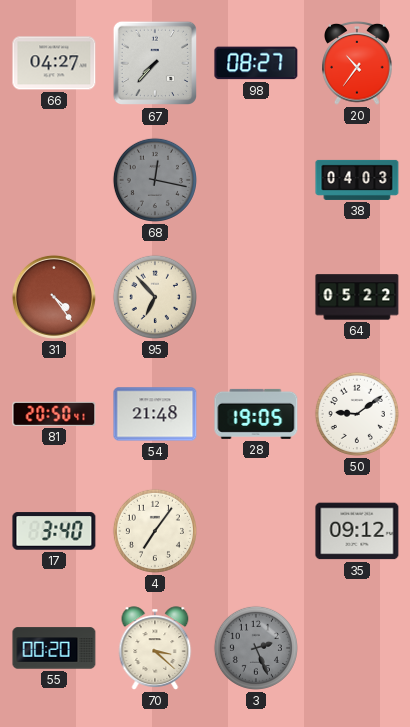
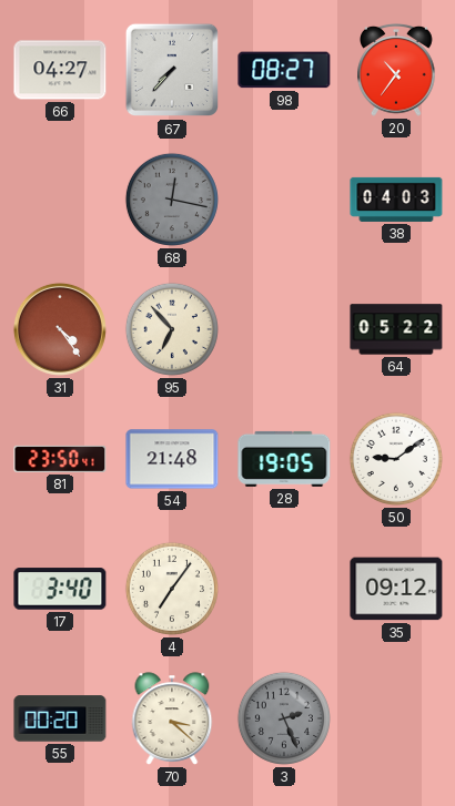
81: 20:50 -> 23:50 (60, 459)
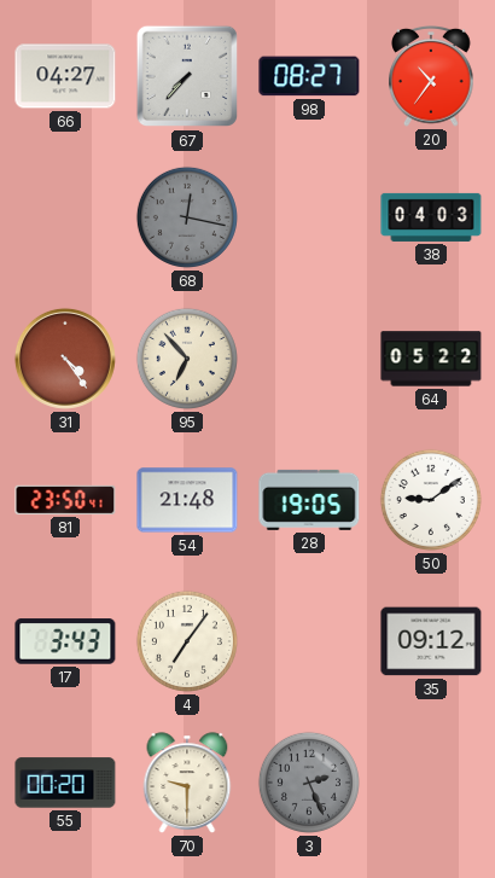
17: 3:40 -> 3:43 (65, 641)
70: 3:22 -> 9:30 (187, 783)
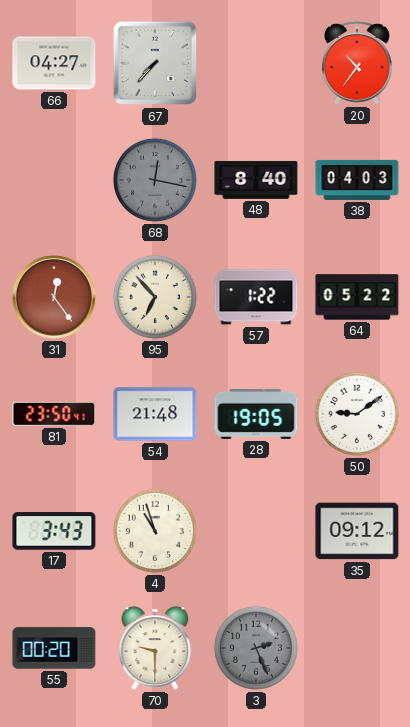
98: 08:27 -> none (309, 76)
48: none -> 8:40 (256, 180)
31: 4:24 -> 12:24 (54, 297)
57: none -> 1:22 (256, 297)
4: 7:06 -> 10:57 (155, 531)
